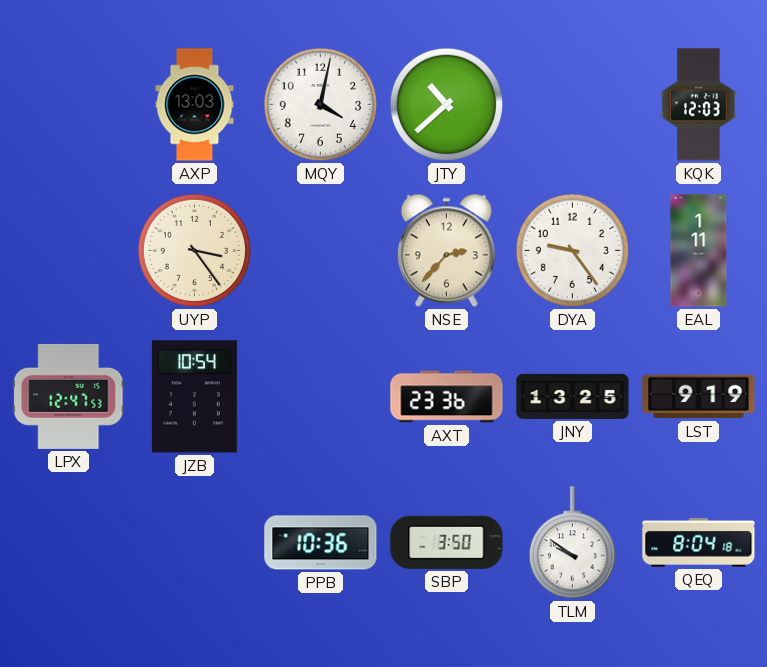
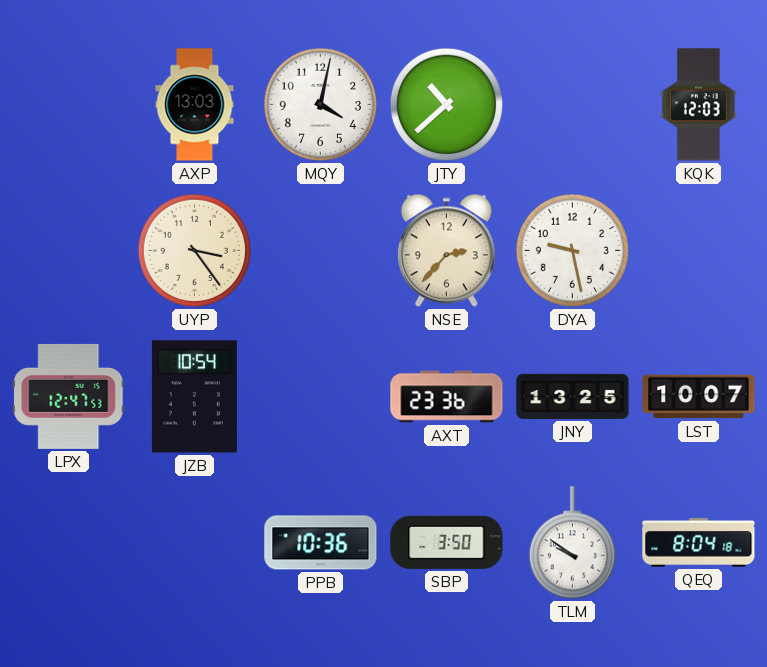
DYA: 9:24 -> 9:28 (572, 250)
EAL: 1:11 -> none (699, 251)
LST: 9:19 -> 10:07 (699, 397)
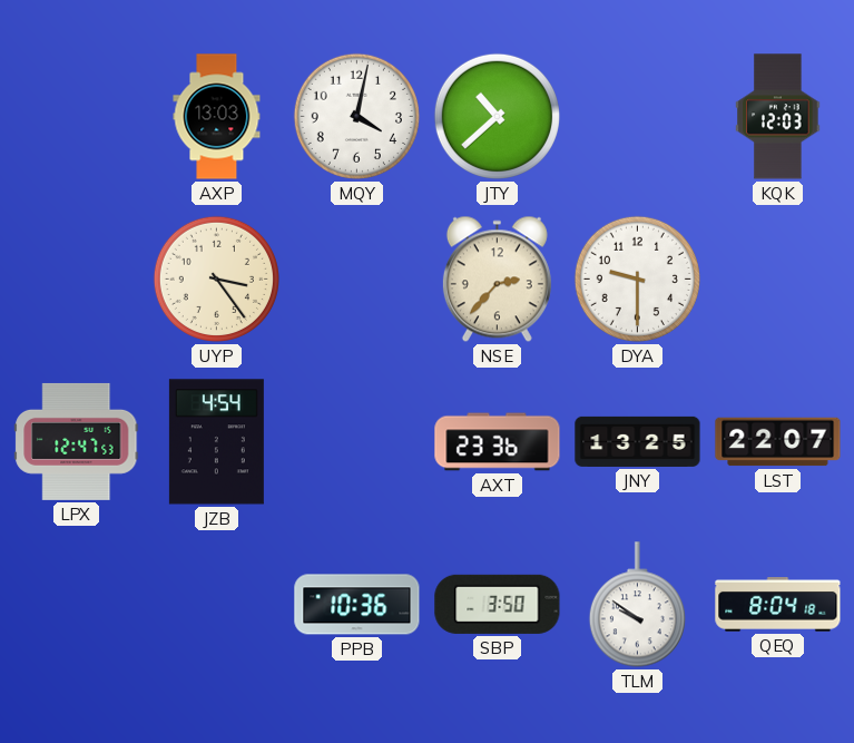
DYA: 9:28 -> 9:30 (637, 278)
JZB: 10:54 -> 4:54 (216, 442)
LST: 10:07 -> 22:07 (778, 442)
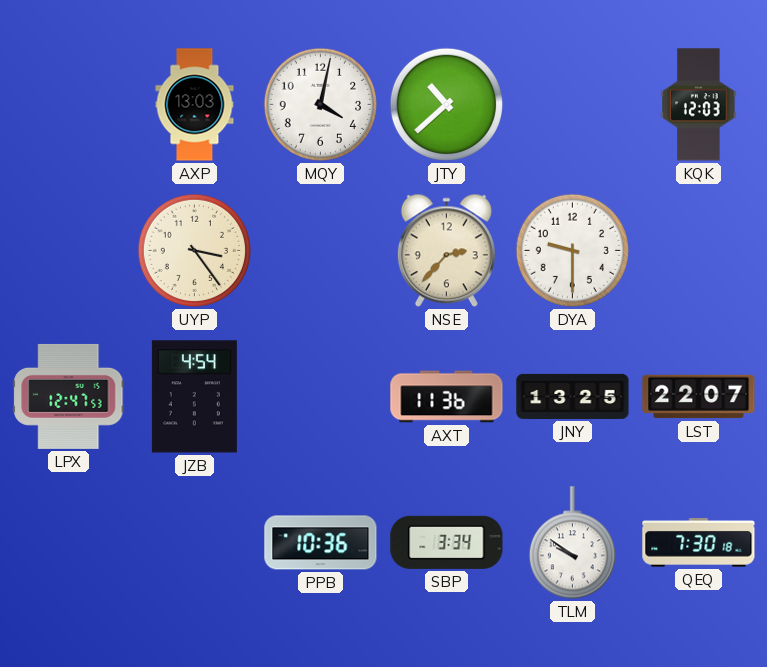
AXT: 23:36 -> 11:36 (447, 397)
SBP: 3:50 -> 3:34 (447, 542)
QEQ: 8:04 -> 7:30 (699, 543)
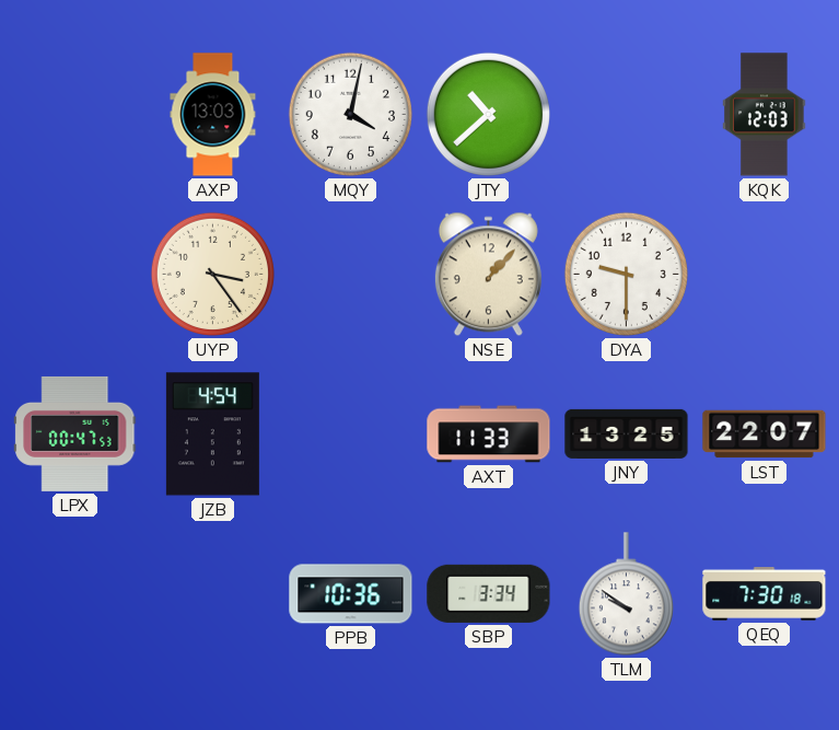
NSE: 2:37 -> 1:07 (488, 275)
LPX: 12:47 -> 00:47 (75, 433)
AXT: 11:36 -> 11:33 (489, 434)
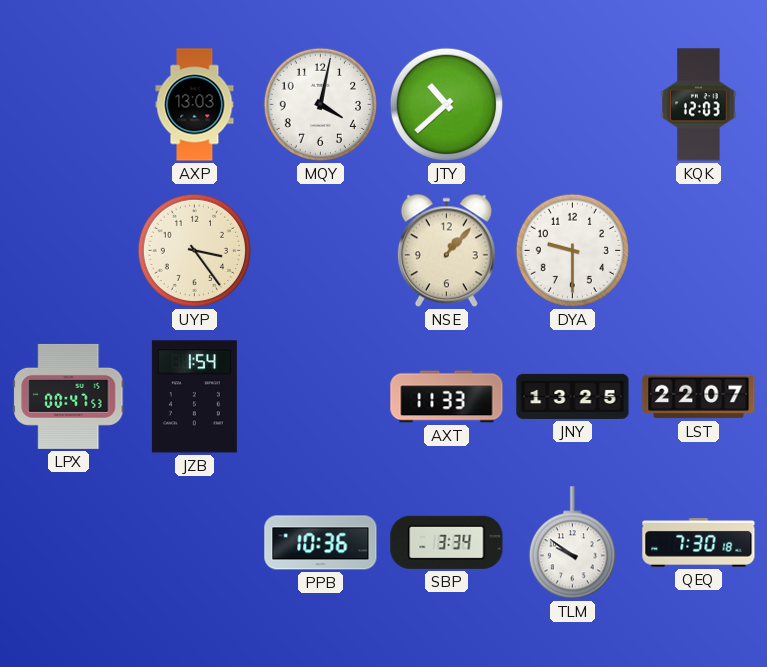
JZB: 4:54 -> 1:54 (194, 397)
